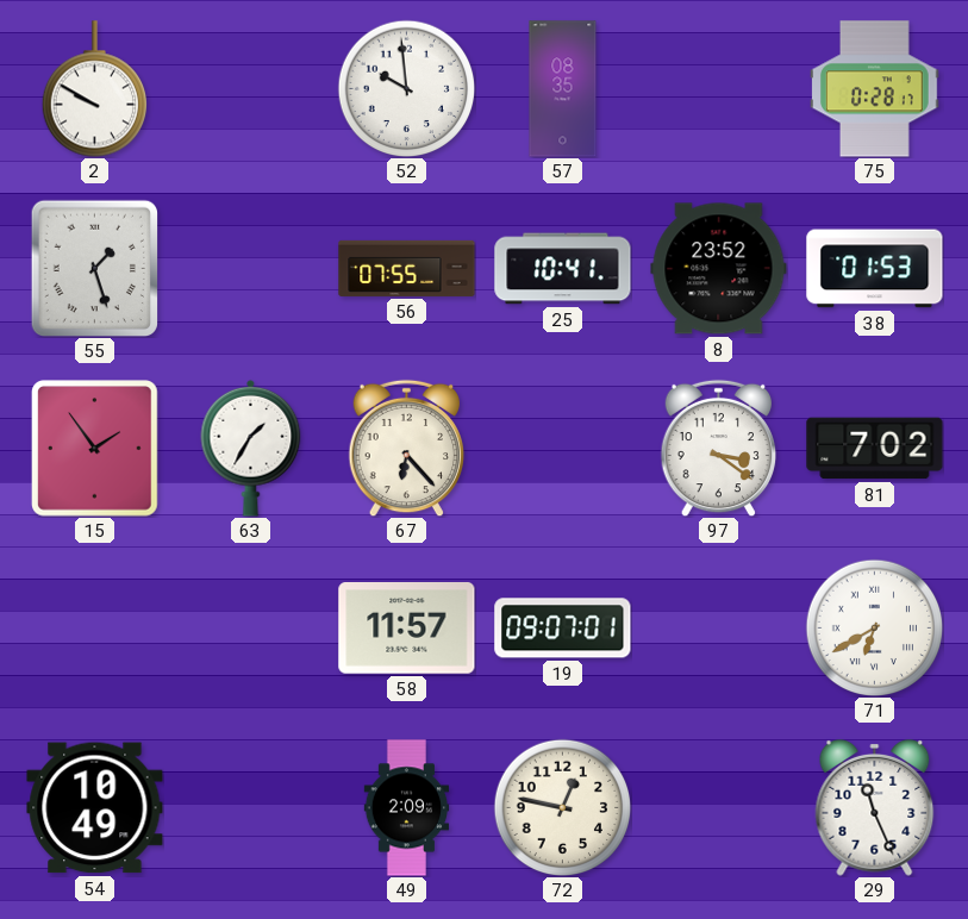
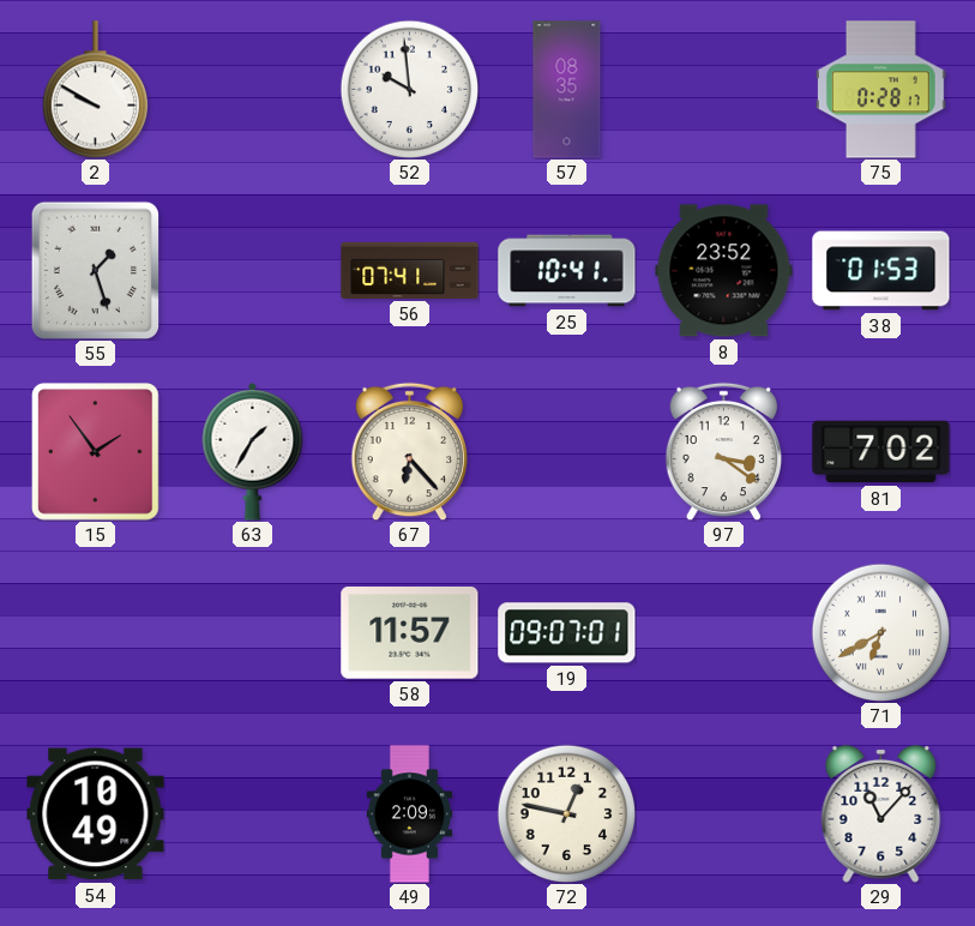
56: 07:55 -> 07:41 (410, 270)
29: 11:26 -> 11:07 (881, 813)
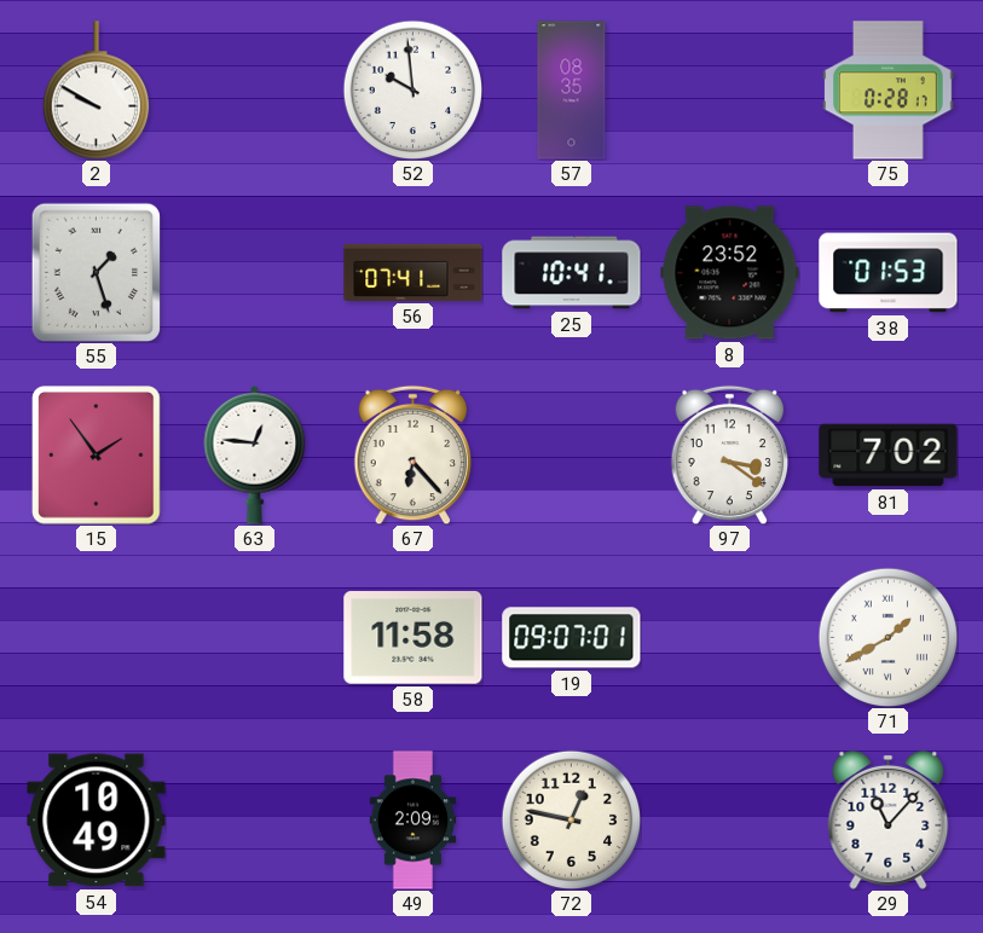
63: 1:35 -> 12:46 (255, 454)
58: 11:57 -> 11:58 (414, 638)
71: 6:40 -> 1:40 (887, 637)
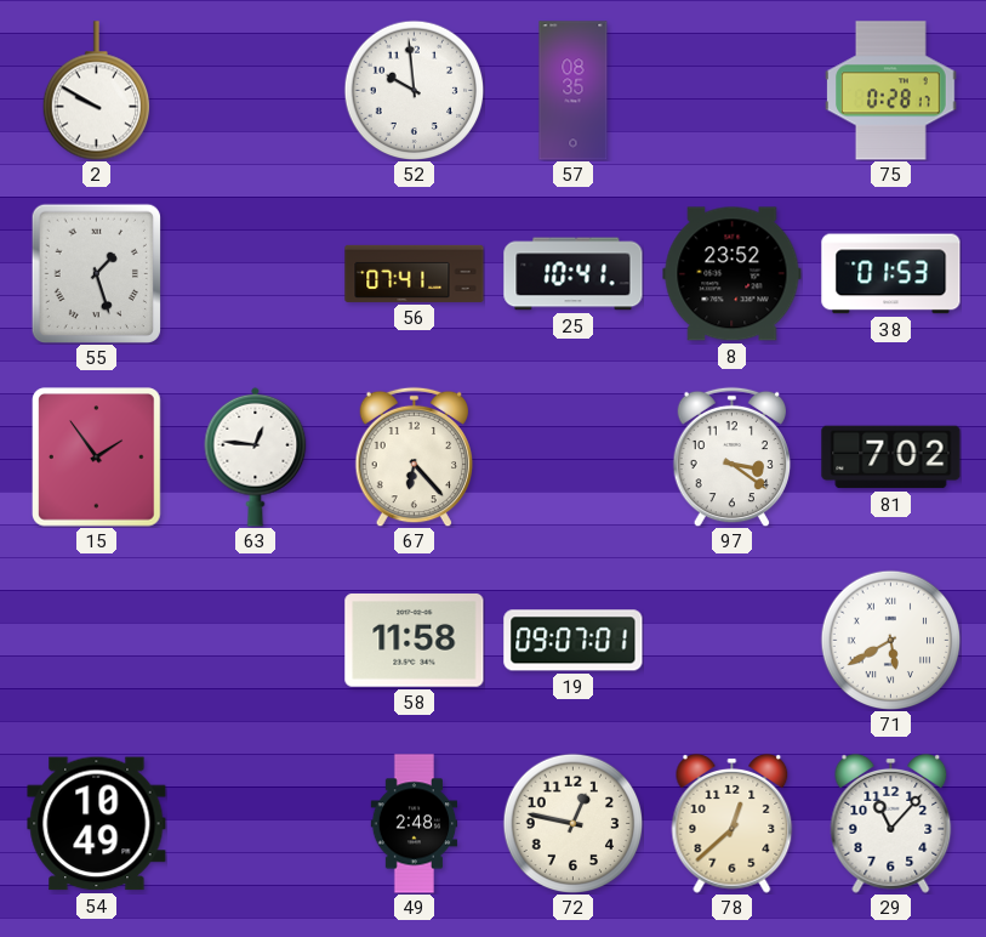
71: 1:40 -> 5:40 (890, 640)
49: 2:09 -> 2:48 (415, 824)
78: none -> 12:38 (733, 823)
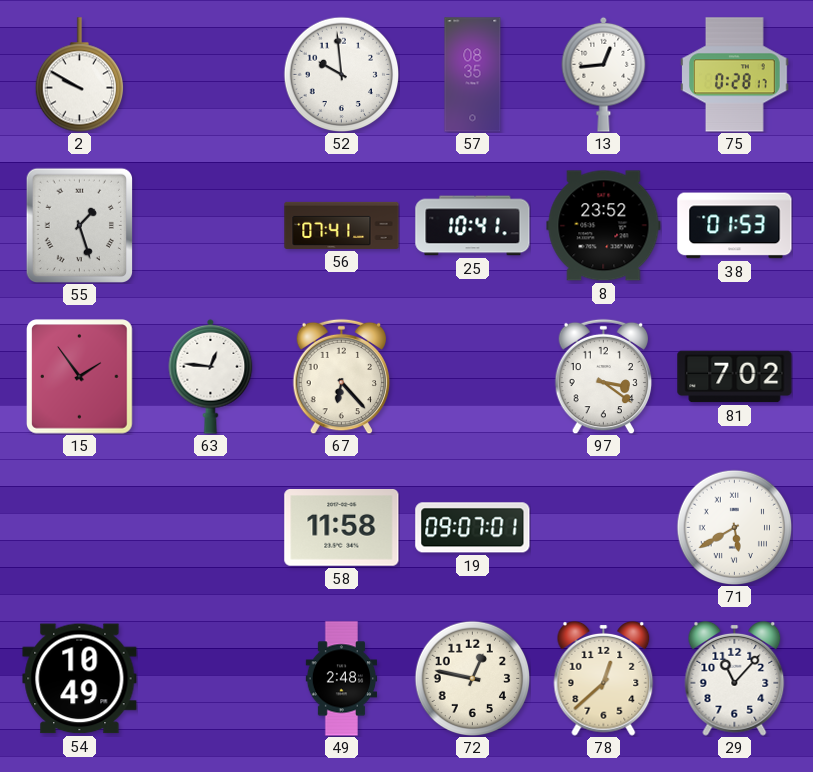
13: none -> 12:44 (604, 74)
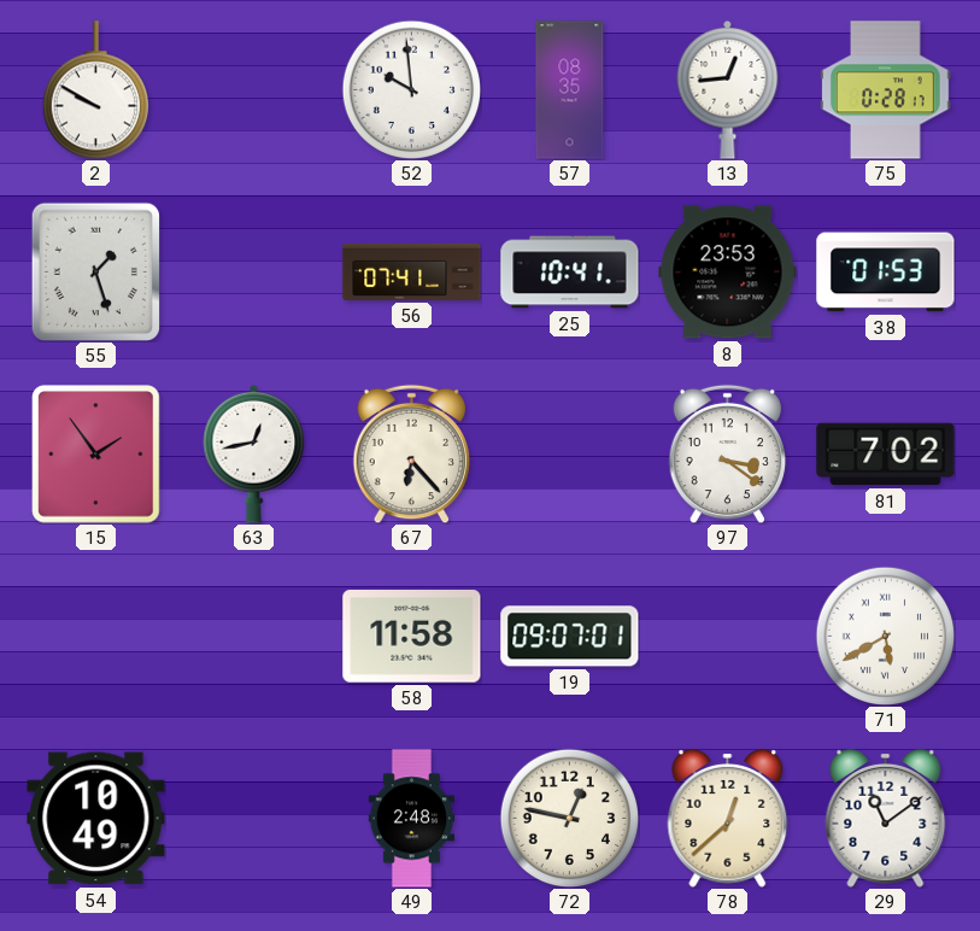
8: 23:52 -> 23:53 (728, 273)
63: 12:46 -> 12:43 (254, 453)
29: 11:07 -> 11:09 (886, 818)
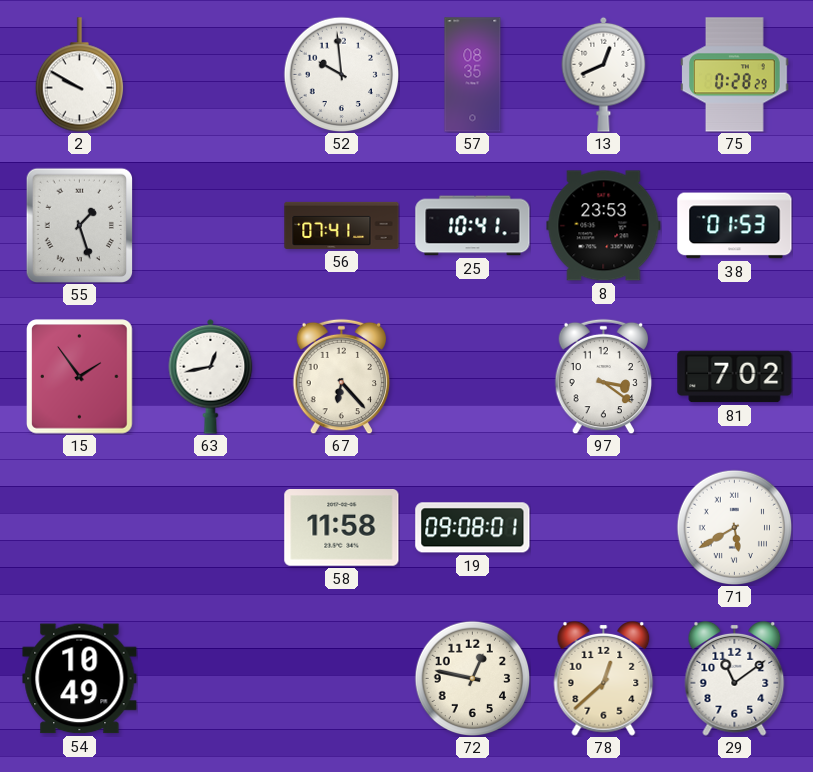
13: 12:44 -> 12:41 (604, 74)
75: 0:28:17 -> 0:28:29 (735, 75)
19: 09:07 -> 09:08 (473, 528)
49: 2:48 -> none (412, 819)
